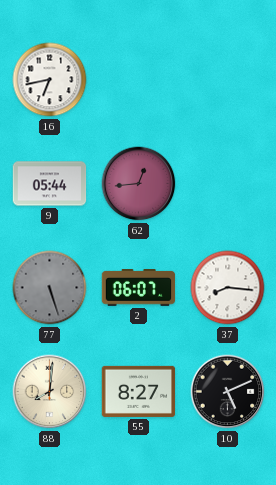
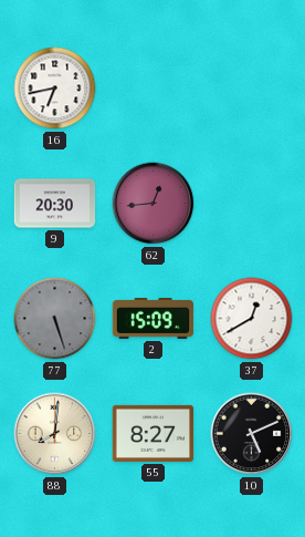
9: 05:44 -> 20:30 (55, 204)
2: 06:07 -> 15:09 (154, 319)
37: 8:16 -> 12:40 (252, 319)
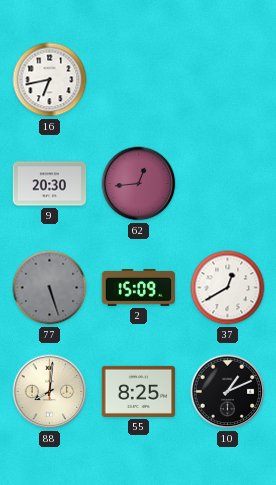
55: 8:27 -> 8:25 (139, 391)
10: 5:11 -> 1:11 (228, 392)
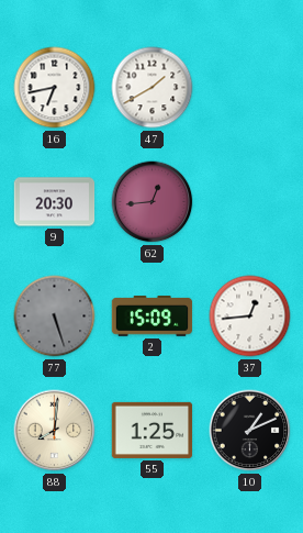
47: none -> 1:40 (153, 88)
37: 12:40 -> 12:44 (250, 317)
55: 8:25 -> 1:25 (153, 430)
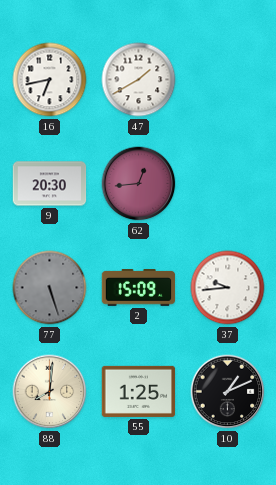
37: 12:44 -> 9:44 (228, 288)
